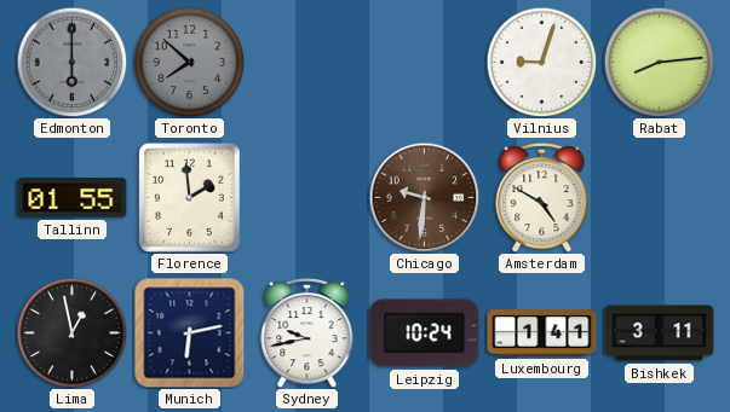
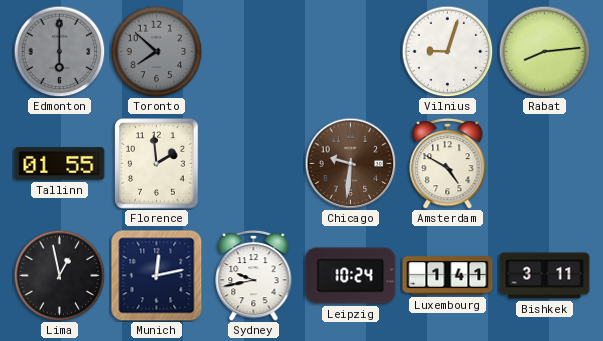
Munich: 6:13 -> 12:13 (157, 276)
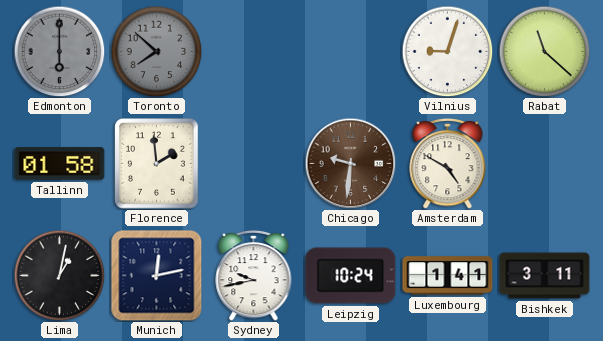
Rabat: 8:14 -> 11:22 (544, 51)
Tallinn: 01:55 -> 01:58 (60, 164)
Lima: 12:58 -> 1:02 (59, 275)
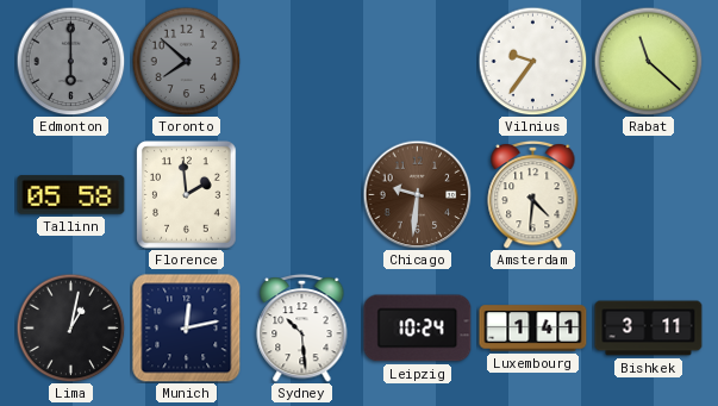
Vilnius: 9:03 -> 9:36 (532, 61)
Tallinn: 01:58 -> 05:58 (71, 195)
Amsterdam: 4:50 -> 4:31 (533, 194)
Sydney: 9:43 -> 10:29 (302, 327)
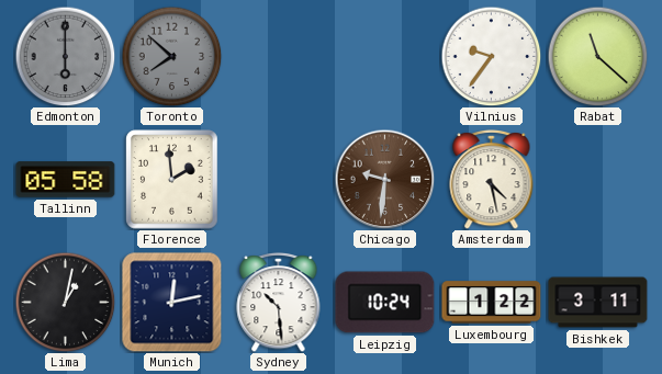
Amsterdam: 4:31 -> 4:28 (492, 179)
Luxembourg: 1:41 -> 1:22 (492, 303)
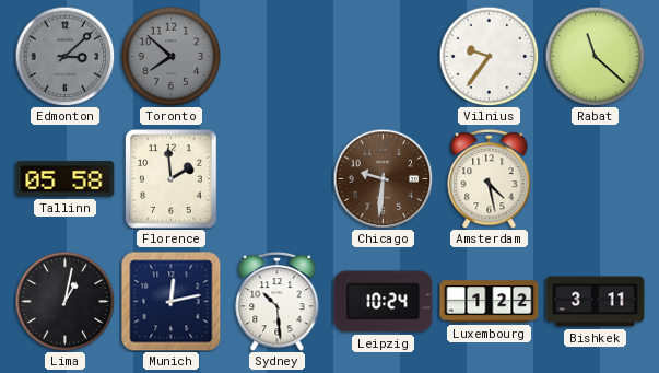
Edmonton: 6:00 -> 3:08 (64, 56)
